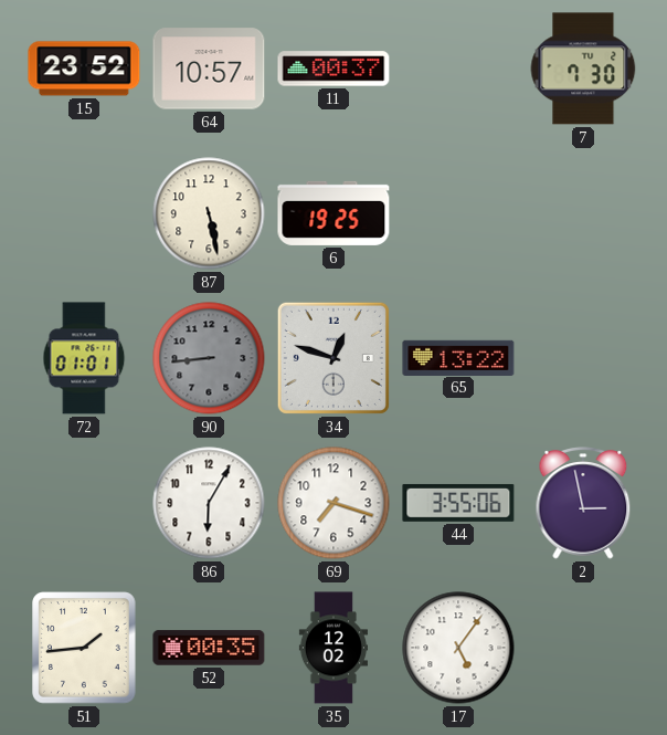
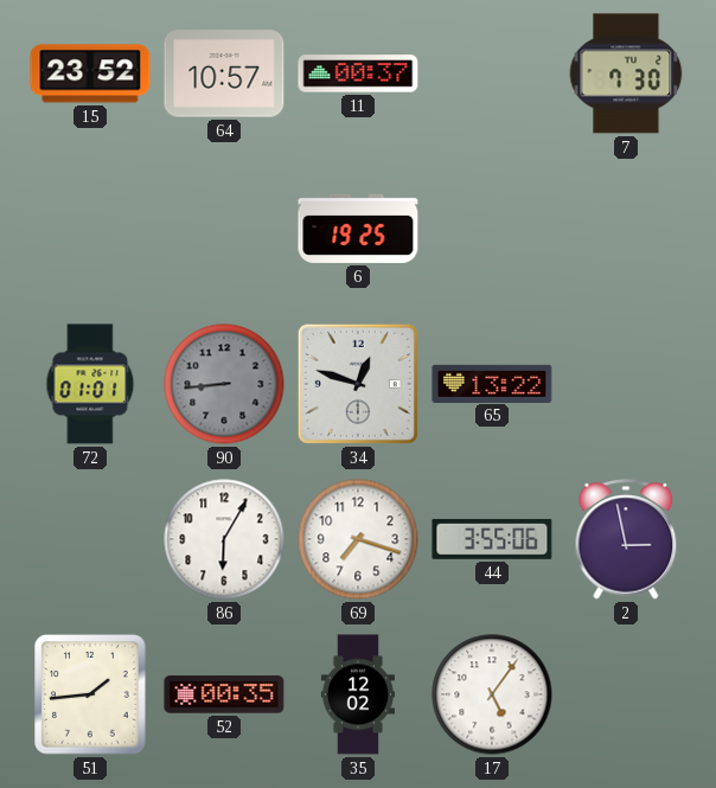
87: 5:28 -> none (209, 213)
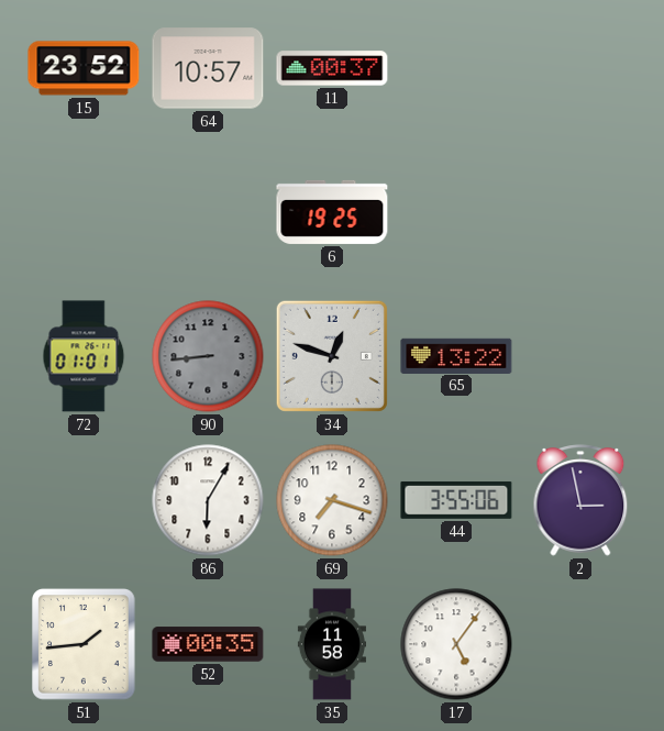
7: 7:30 -> none (626, 73)
35: 12:02 -> 11:58 (332, 644)
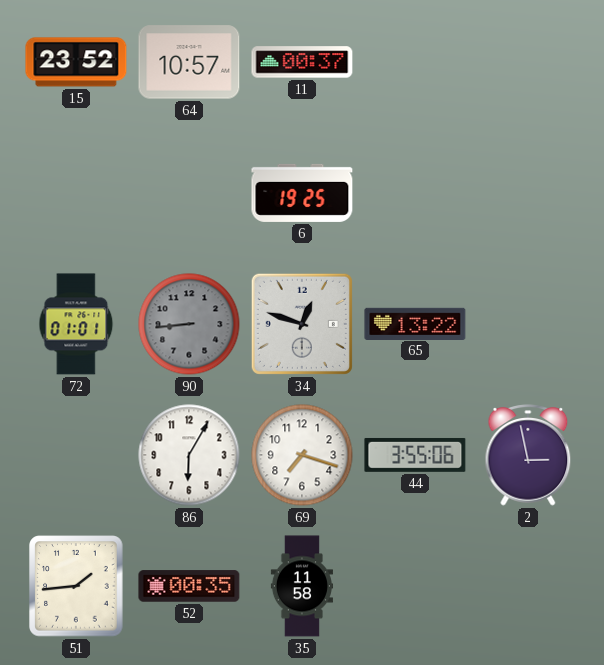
17: 5:06 -> none (456, 644)
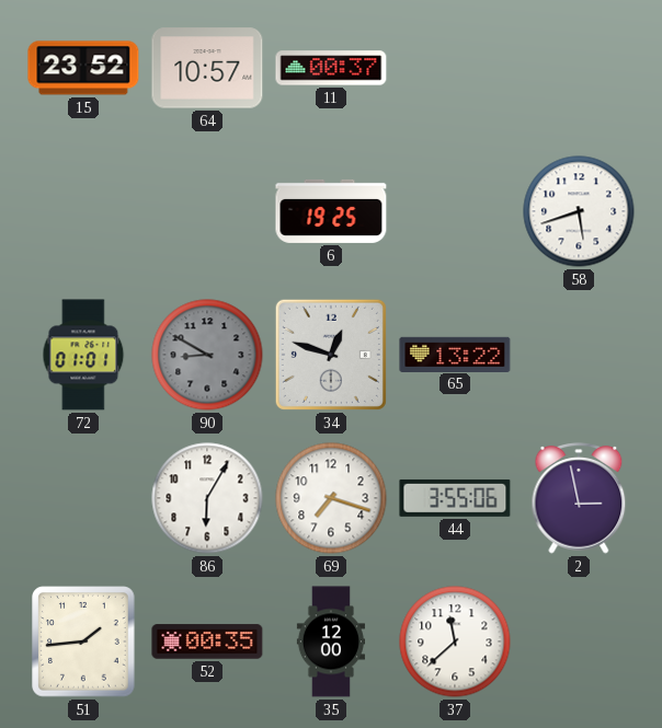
58: none -> 5:42 (579, 211)
90: 8:44 -> 8:50 (207, 355)
35: 11:58 -> 12:00 (331, 642)
37: none -> 11:38 (455, 642)
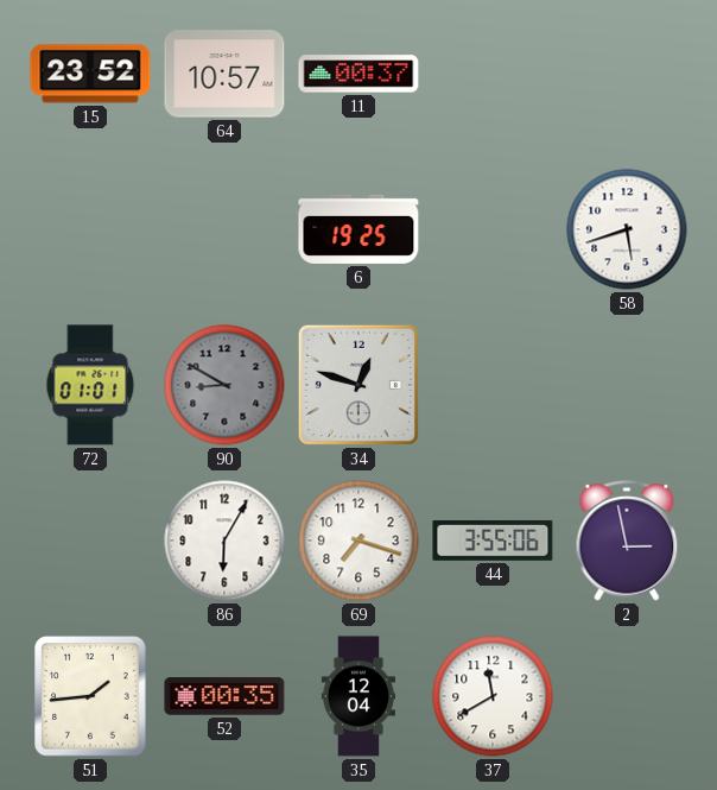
65: 13:22 -> none (455, 354)
35: 12:00 -> 12:04 (358, 696)
37: 11:38 -> 11:40 (493, 696)
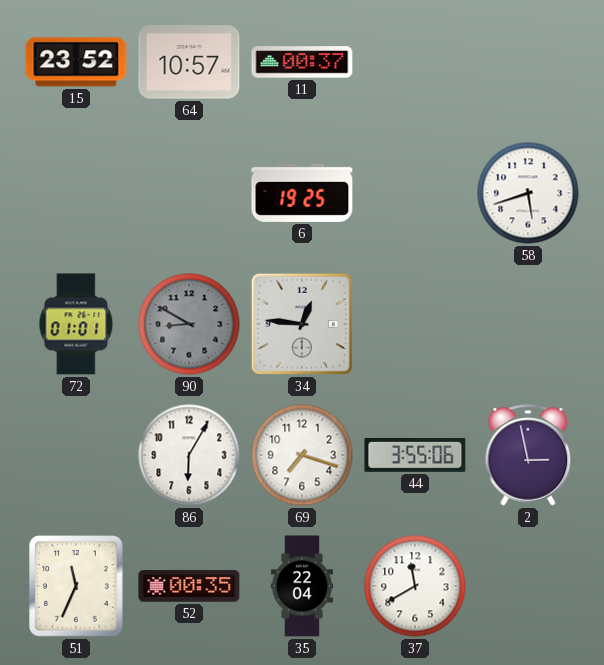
34: 12:48 -> 12:46 (302, 324)
51: 1:44 -> 11:34 (76, 586)
35: 12:04 -> 22:04 (302, 586)
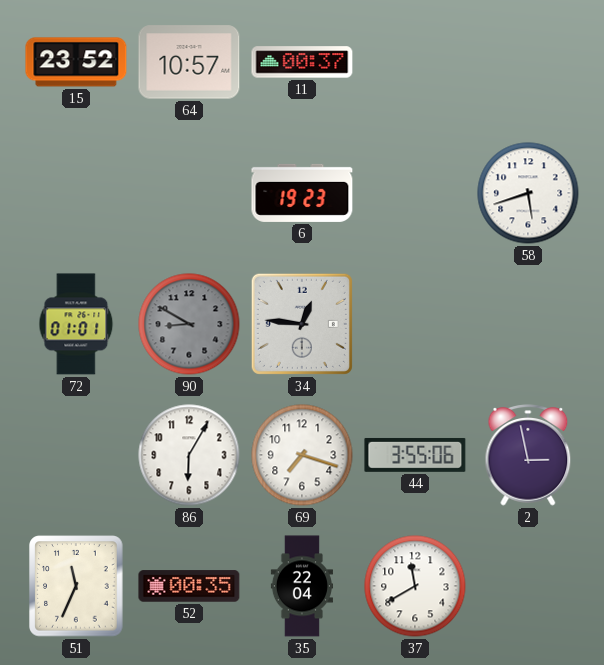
6: 19:25 -> 19:23 (302, 193)
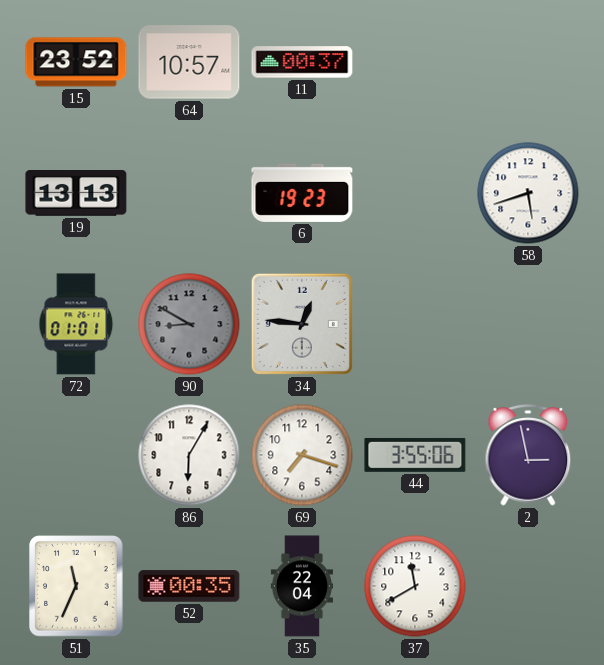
19: none -> 13:13 (76, 194)
